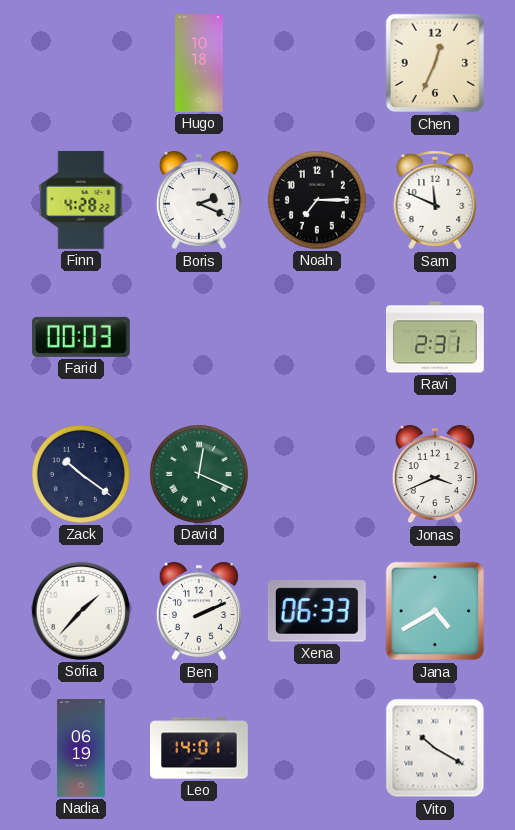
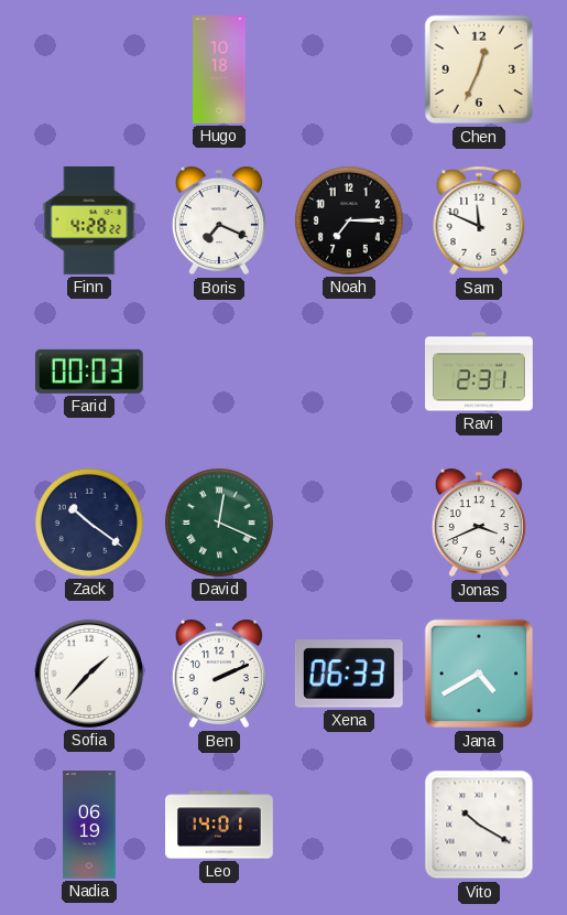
Boris: 2:19 -> 7:19 (219, 220)
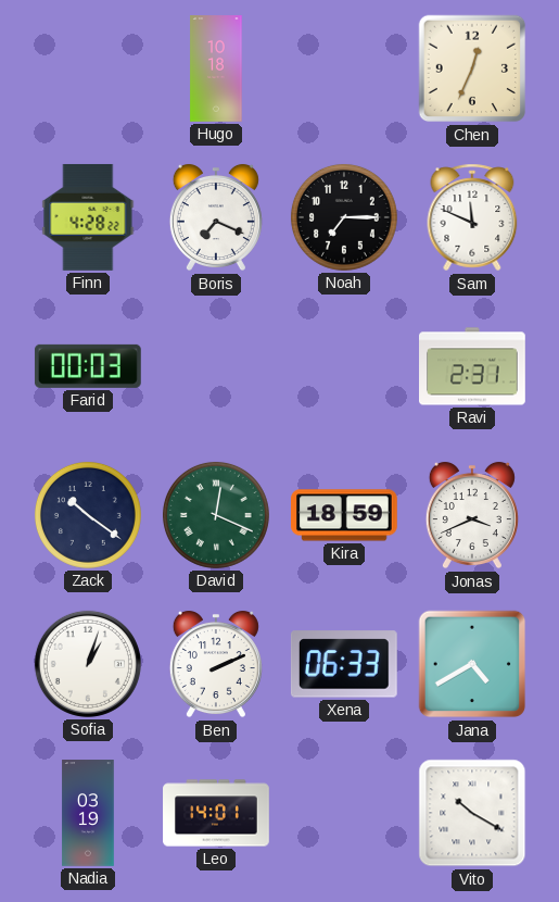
Kira: none -> 18:59 (345, 515)
Sofia: 1:37 -> 1:03 (88, 664)
Nadia: 06:19 -> 03:19 (88, 813)
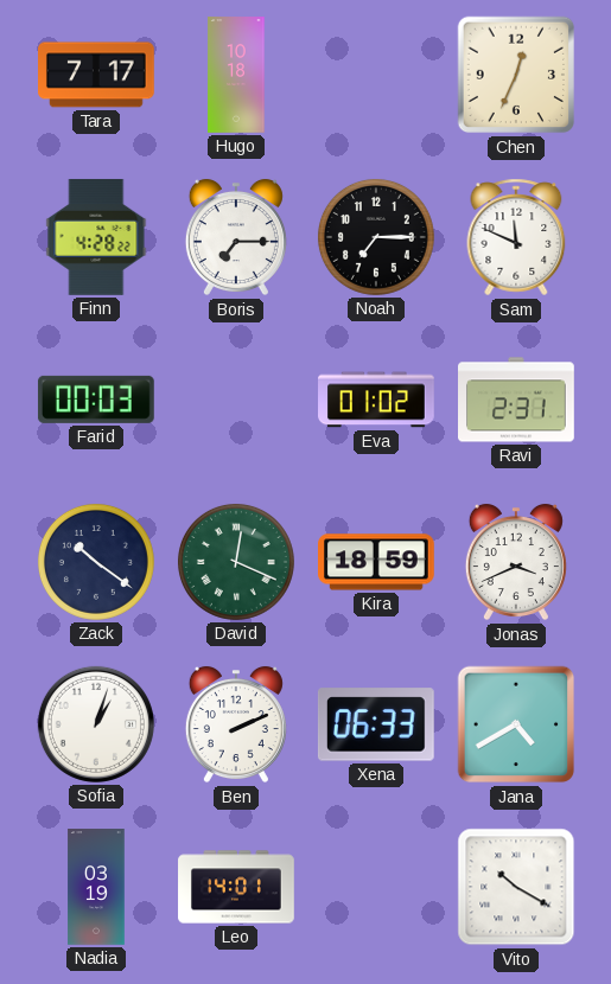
Tara: none -> 7:17 (97, 75)
Boris: 7:19 -> 7:15 (236, 237)
Eva: none -> 01:02 (377, 400)
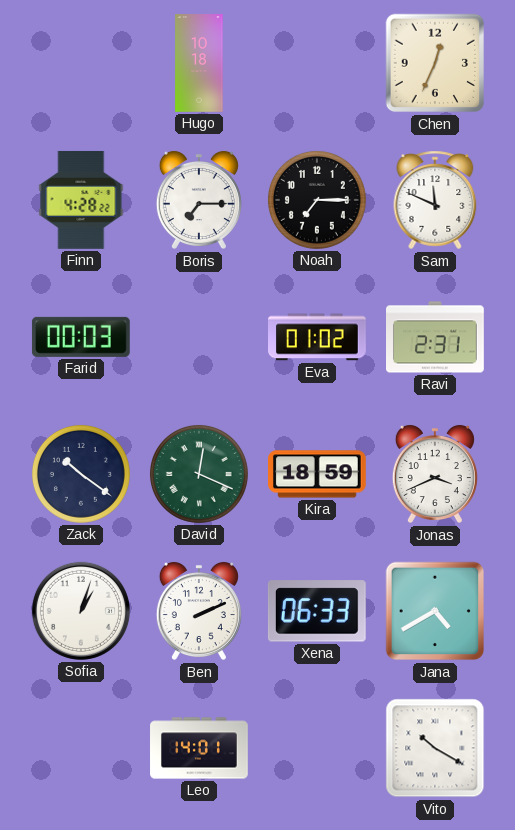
Tara: 7:17 -> none (97, 75)
Nadia: 03:19 -> none (96, 887)
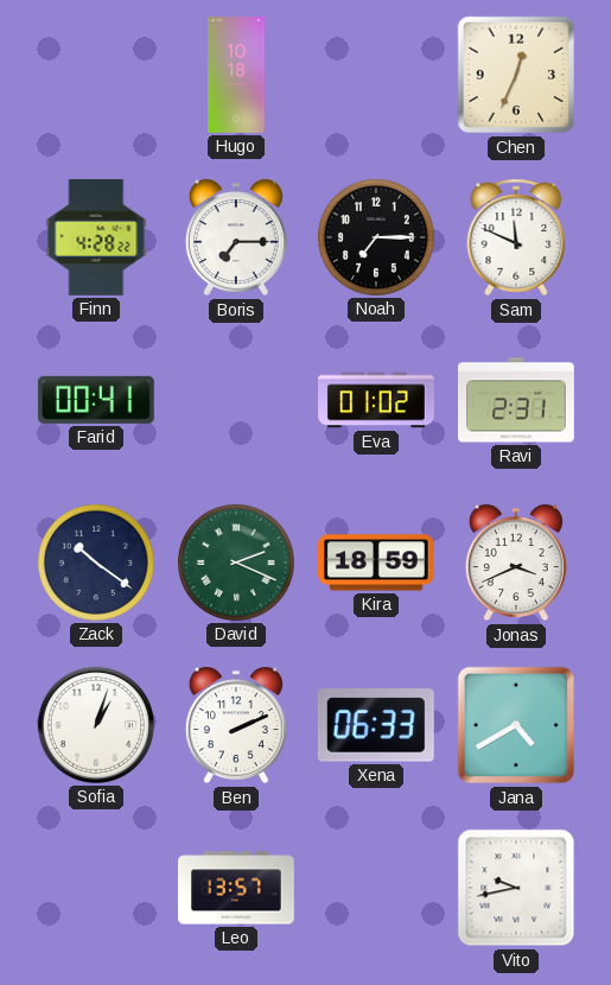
Farid: 00:03 -> 00:41 (96, 400)
David: 12:19 -> 2:19 (236, 563)
Leo: 14:01 -> 13:57 (236, 888)
Vito: 10:20 -> 9:43 (516, 888)
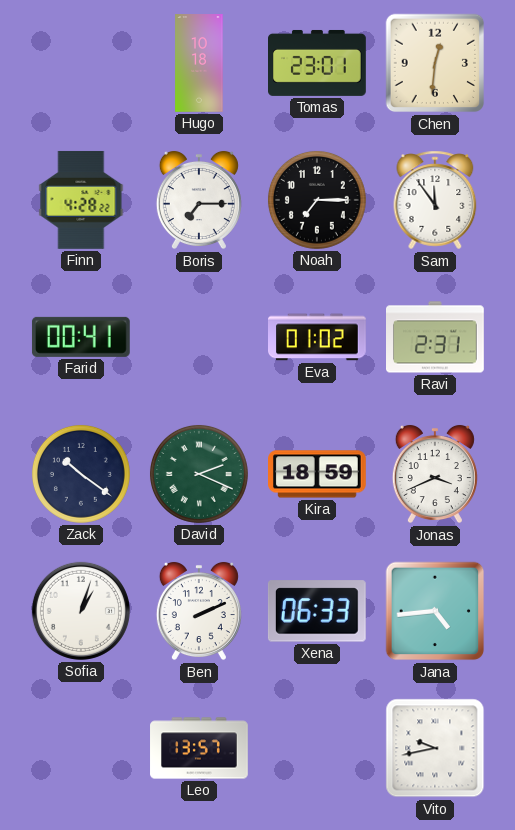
Tomas: none -> 23:01 (318, 63)
Chen: 12:34 -> 12:31 (435, 63)
Sam: 11:49 -> 11:54 (435, 200)
Jana: 4:40 -> 4:44 (435, 611)
